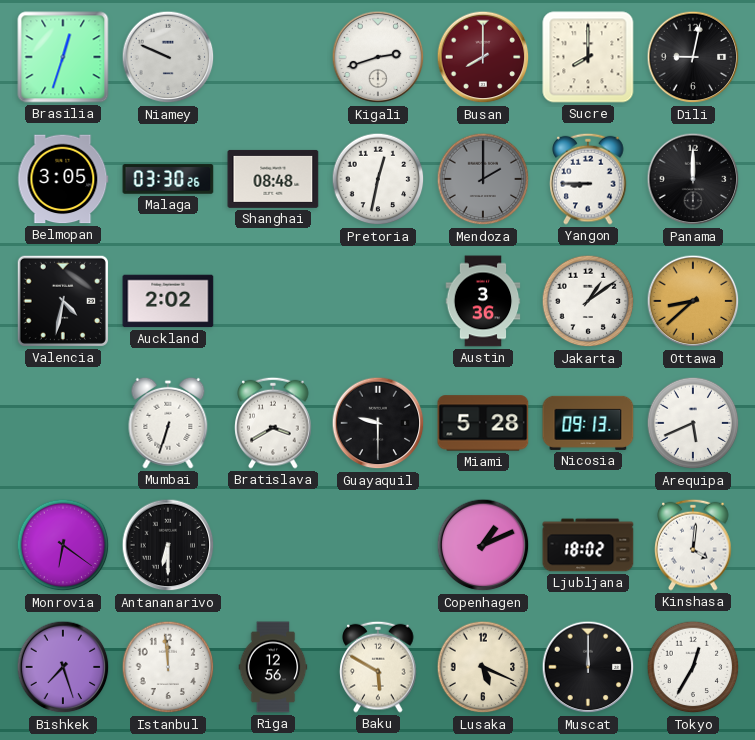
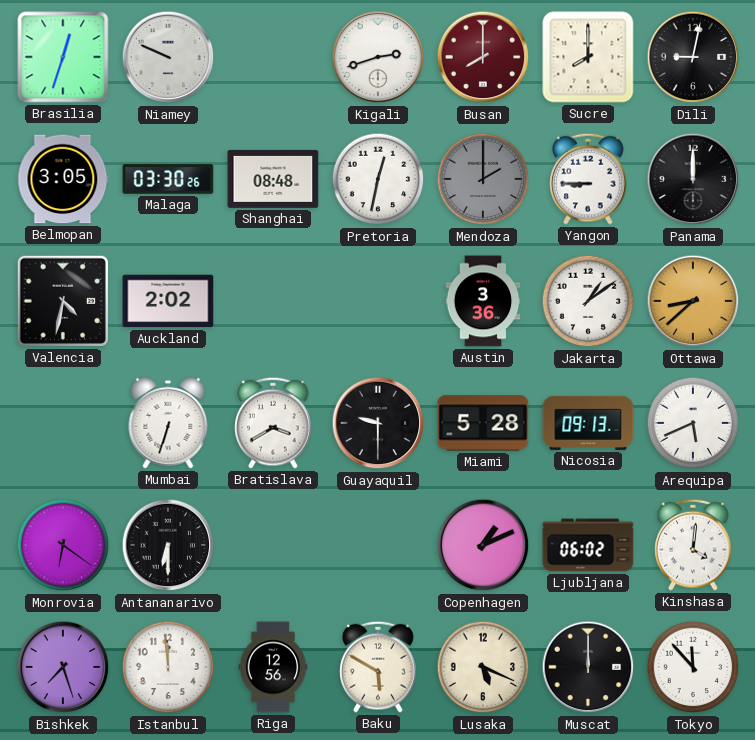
Ljubljana: 18:02 -> 06:02 (588, 545)
Tokyo: 12:35 -> 11:53 (693, 667)
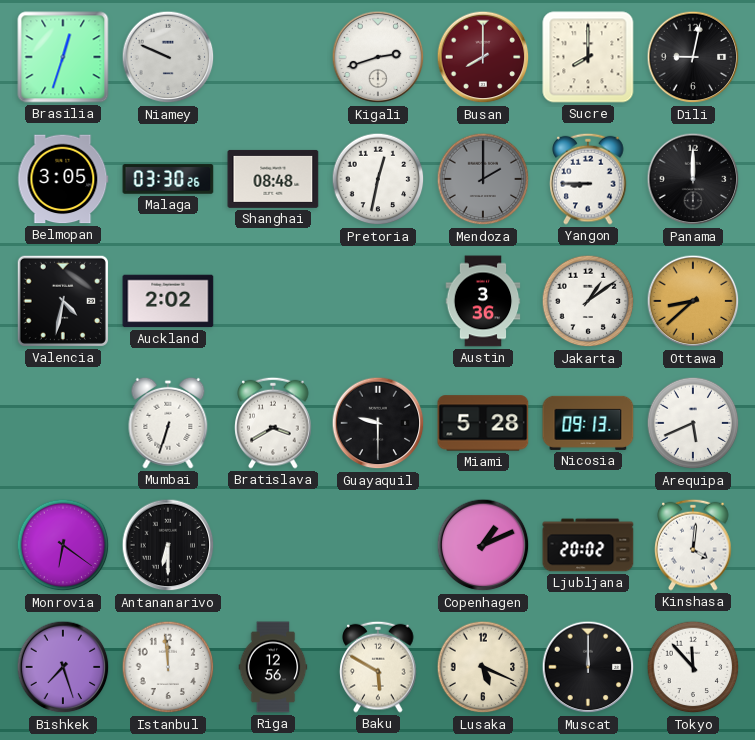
Ljubljana: 06:02 -> 20:02 (588, 545)
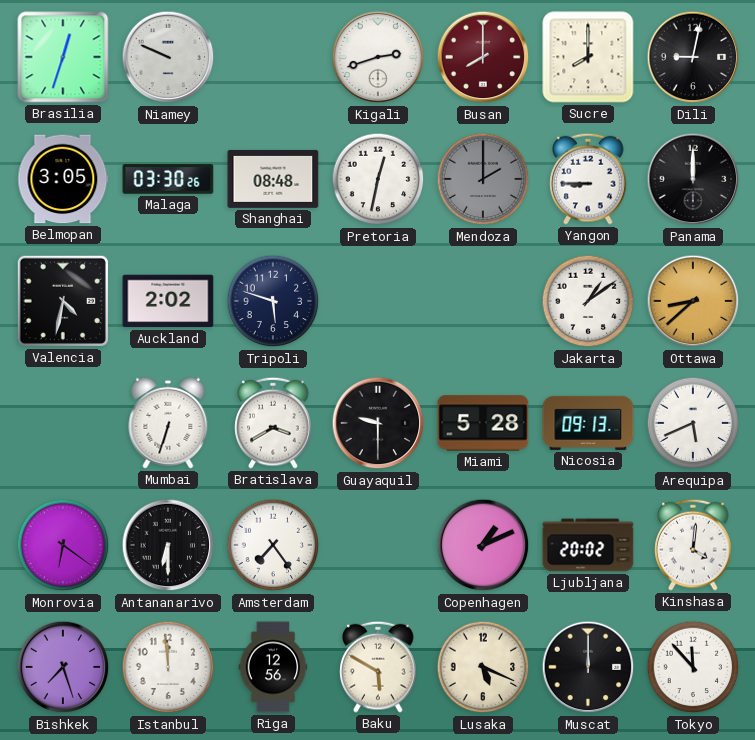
Tripoli: none -> 5:48 (273, 301)
Austin: 3:36 -> none (483, 301)
Amsterdam: none -> 7:24 (273, 545)
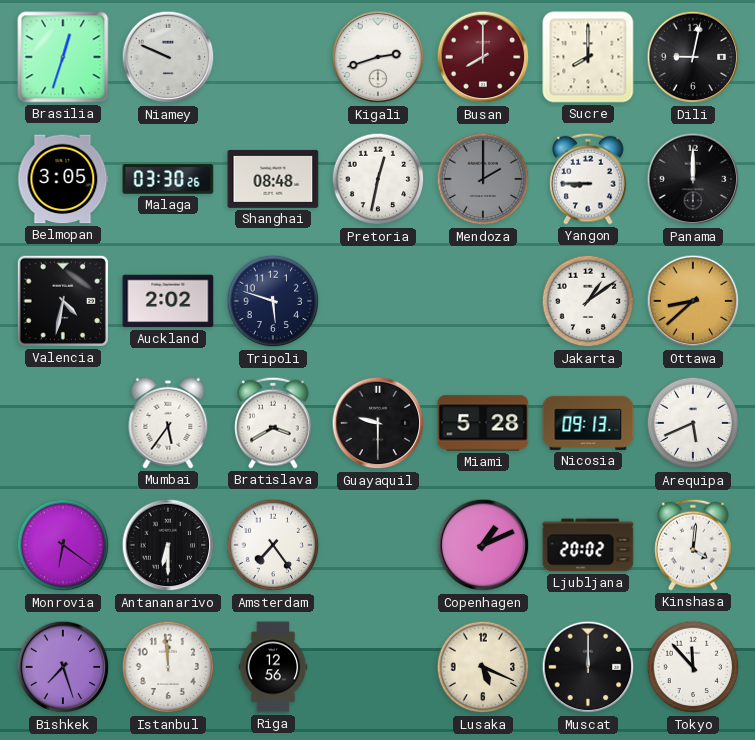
Mumbai: 6:33 -> 5:36 (168, 423)
Baku: 5:50 -> none (378, 667)
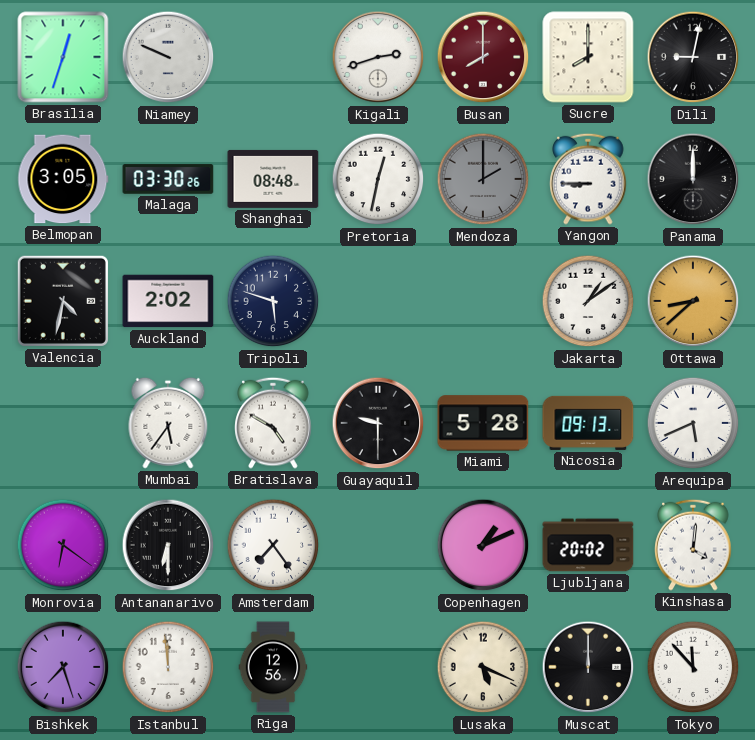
Bratislava: 3:40 -> 4:50 (273, 423)
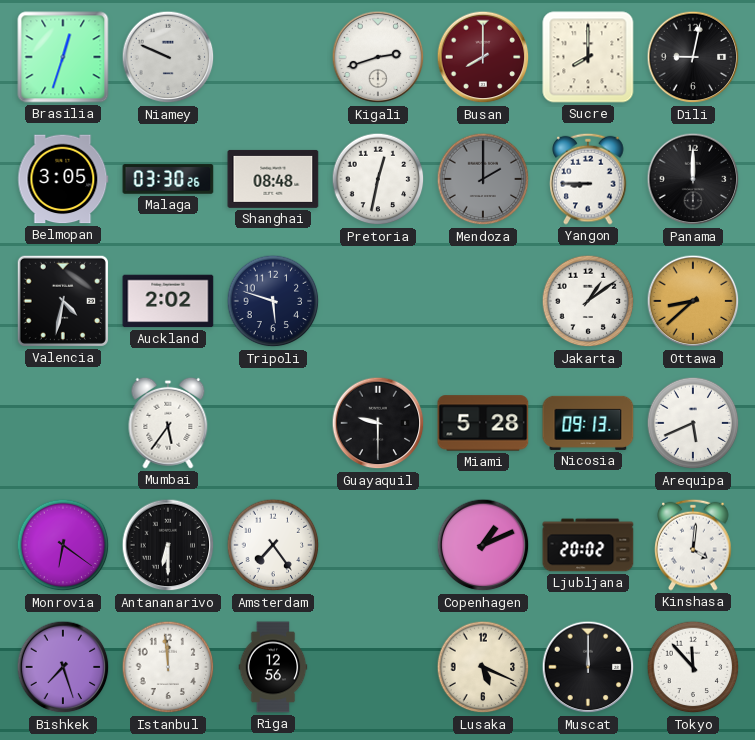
Bratislava: 4:50 -> none (273, 423)
